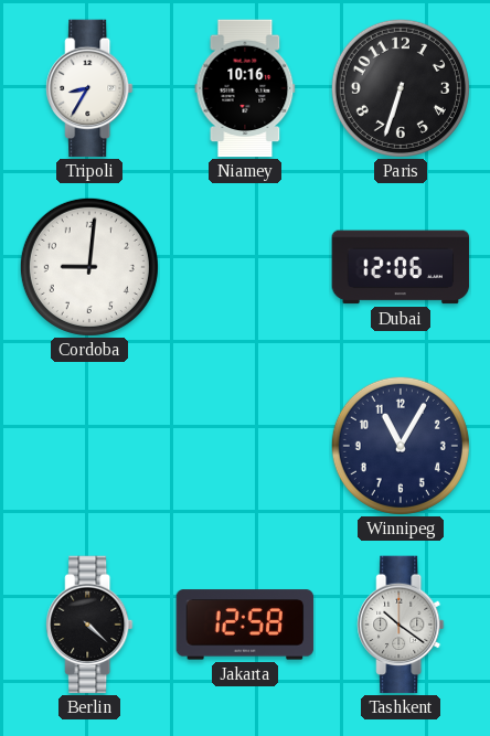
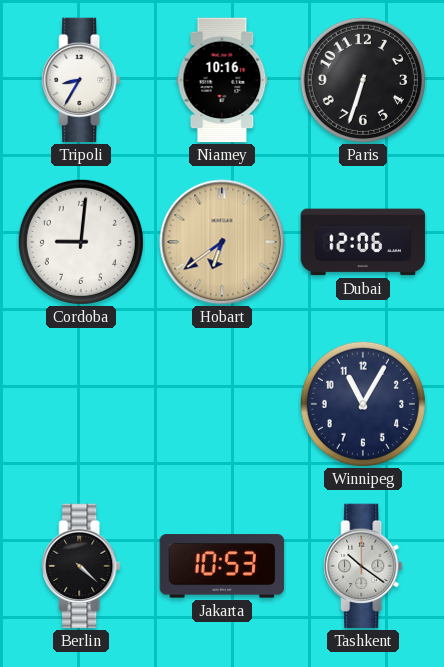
Hobart: none -> 6:39 (222, 242)
Jakarta: 12:58 -> 10:53 (222, 566)
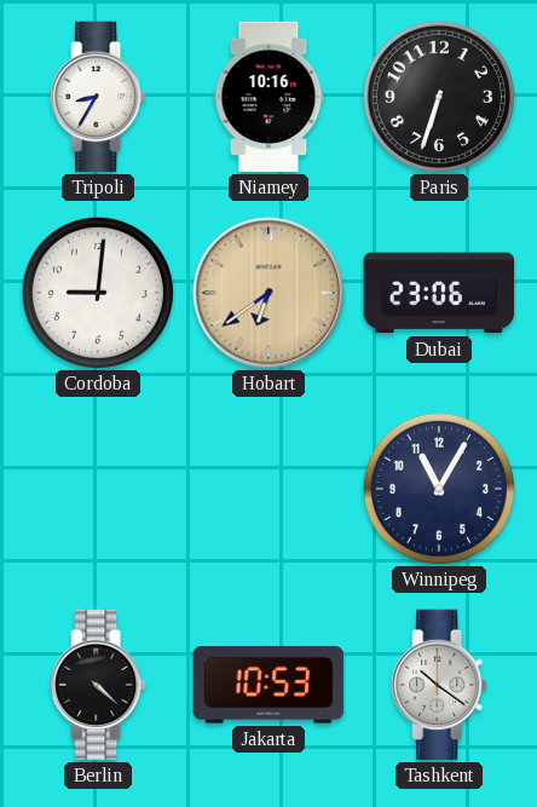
Dubai: 12:06 -> 23:06 (439, 293)
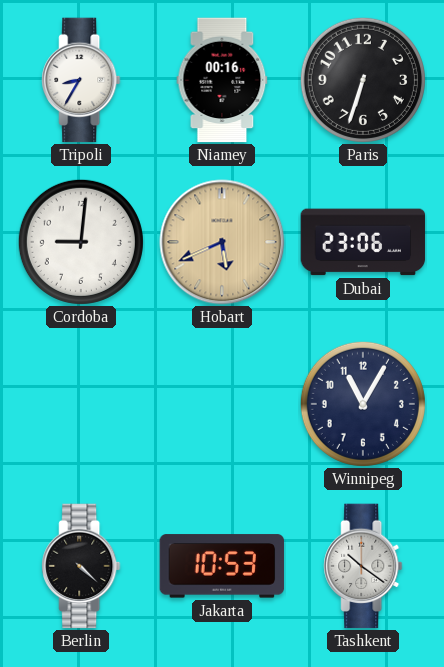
Niamey: 10:16 -> 00:16 (222, 80)
Hobart: 6:39 -> 5:41 (222, 242)
